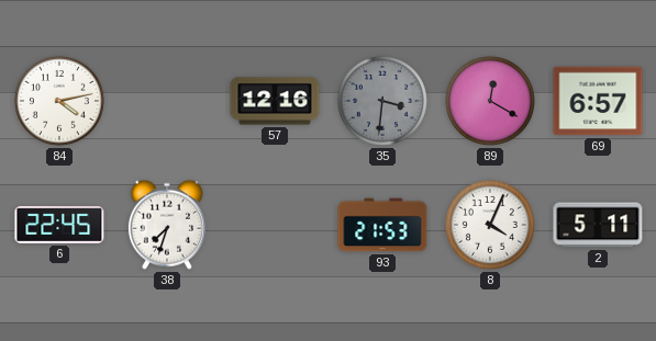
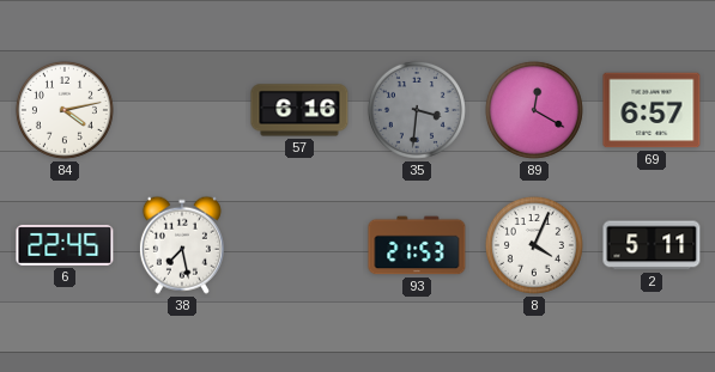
57: 12:16 -> 6:16 (299, 110)
38: 7:33 -> 7:28 (182, 245)
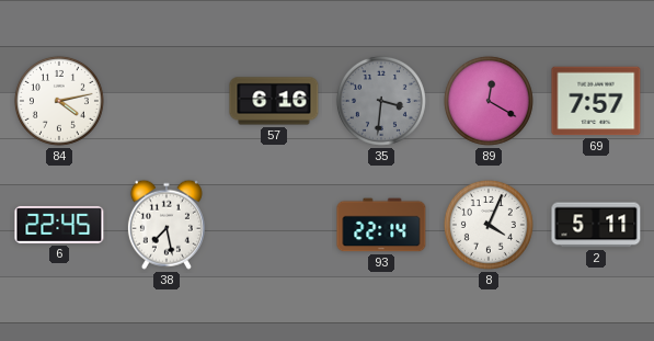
69: 6:57 -> 7:57 (596, 101)
93: 21:53 -> 22:14 (381, 225)
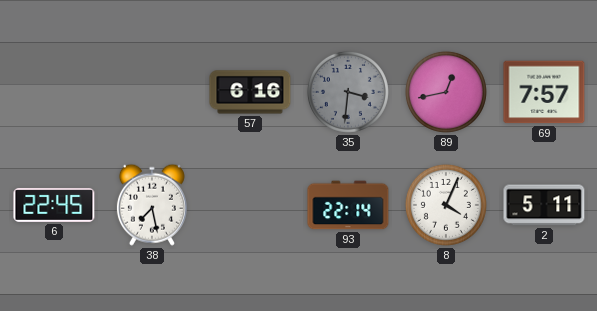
84: 4:13 -> none (59, 101)
89: 12:20 -> 12:43 (446, 92)
